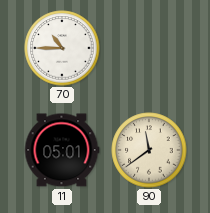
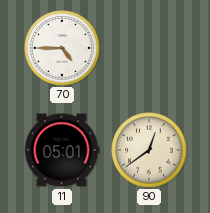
70: 10:45 -> 4:45 (62, 48)
90: 11:39 -> 12:39 (149, 150)
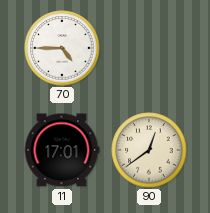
11: 05:01 -> 17:01 (62, 150)
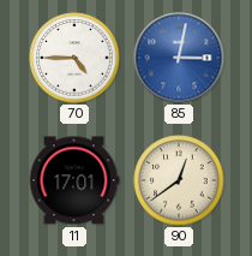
85: none -> 3:02 (179, 58)
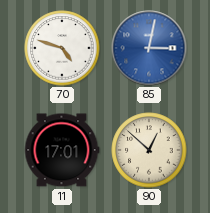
70: 4:45 -> 4:48 (62, 48)
90: 12:39 -> 12:52 (149, 150)
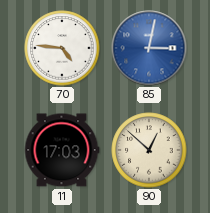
70: 4:48 -> 4:46 (62, 48)
11: 17:01 -> 17:03 (62, 150)
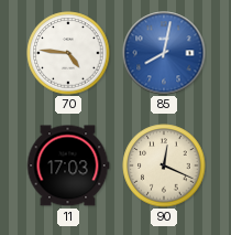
85: 3:02 -> 8:02 (164, 53)
90: 12:52 -> 12:19 (164, 165)
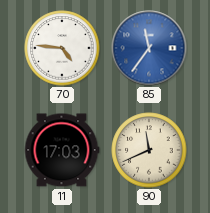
85: 8:02 -> 11:36 (149, 48)
90: 12:19 -> 11:41 (149, 150)
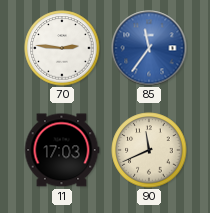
70: 4:46 -> 2:46 (62, 48)
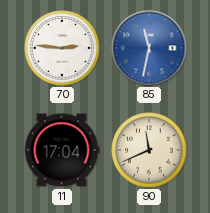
85: 11:36 -> 11:32 (149, 48)
11: 17:03 -> 17:04 (62, 150)
